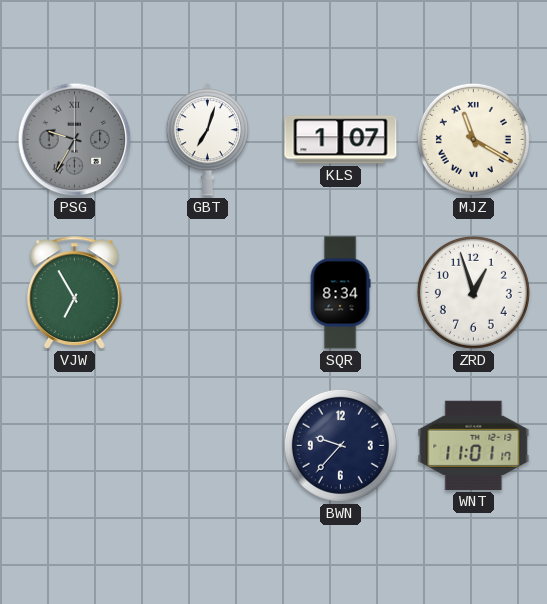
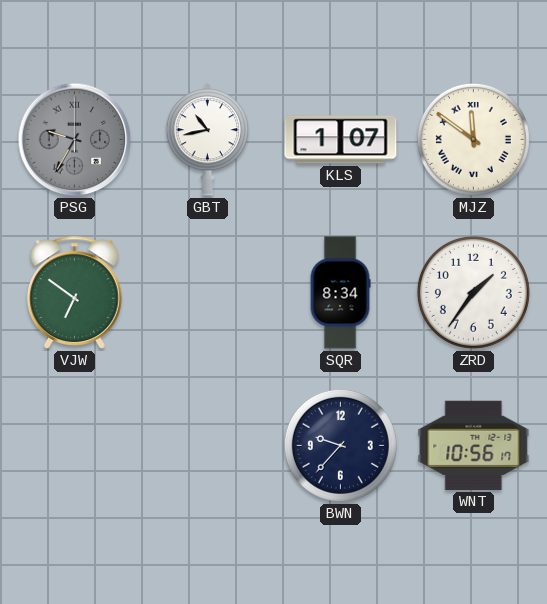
GBT: 7:03 -> 10:43 (207, 140)
MJZ: 11:20 -> 11:51 (473, 139)
VJW: 6:55 -> 6:51 (74, 293)
ZRD: 12:57 -> 1:36 (473, 292)
WNT: 11:01 -> 10:56 (474, 445)
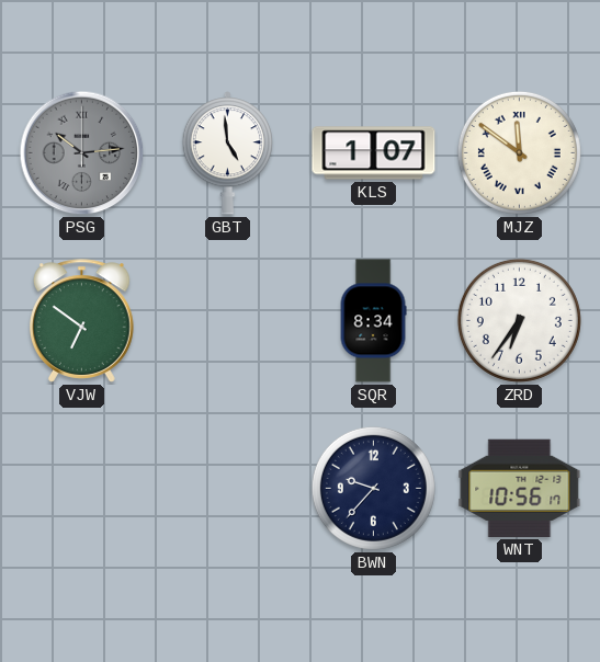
PSG: 9:35 -> 10:14 (82, 153)
GBT: 10:43 -> 4:59 (227, 153)
ZRD: 1:36 -> 6:36 (519, 320)
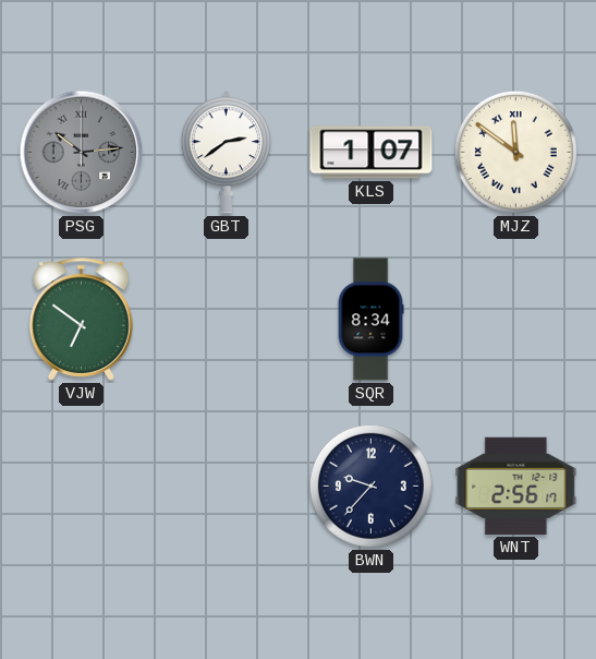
GBT: 4:59 -> 2:39 (226, 153)
ZRD: 6:36 -> none (519, 320)
WNT: 10:56 -> 2:56 (516, 486)
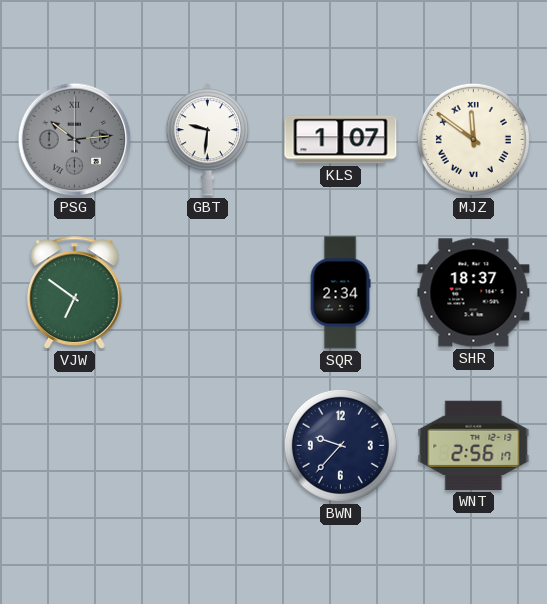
GBT: 2:39 -> 9:31 (207, 140)
SQR: 8:34 -> 2:34 (340, 293)
SHR: none -> 18:37 (474, 293)
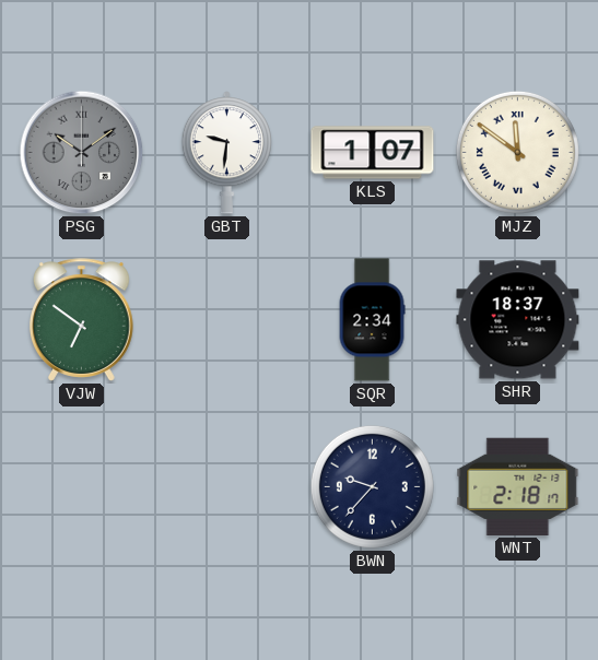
PSG: 10:14 -> 10:09 (82, 153)
WNT: 2:56 -> 2:18 (518, 486)
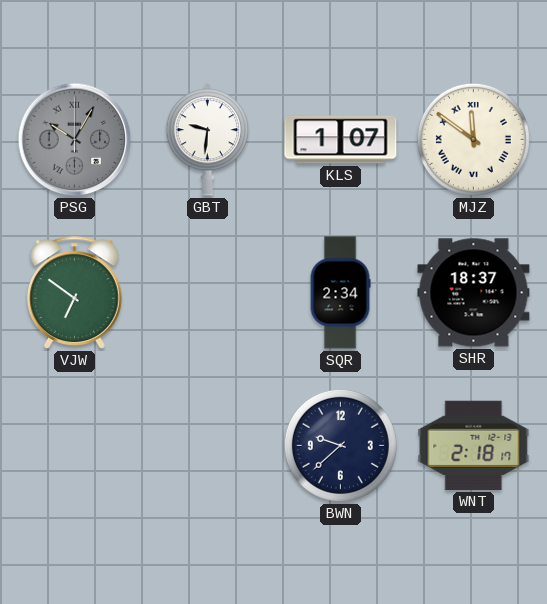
PSG: 10:09 -> 10:05 (75, 140)
BWN: 9:37 -> 9:38 (340, 445)
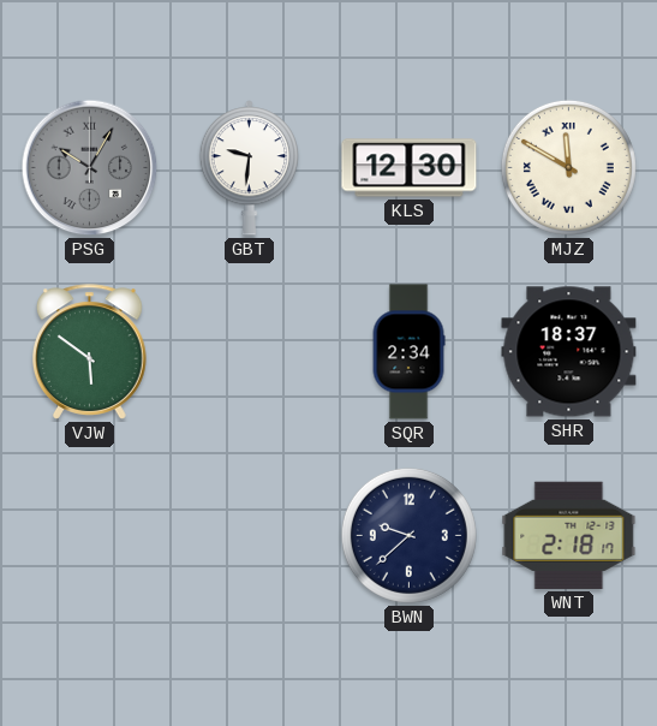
KLS: 1:07 -> 12:30 (410, 168)
MJZ: 11:51 -> 11:50 (568, 167)
VJW: 6:51 -> 5:51 (89, 352)
